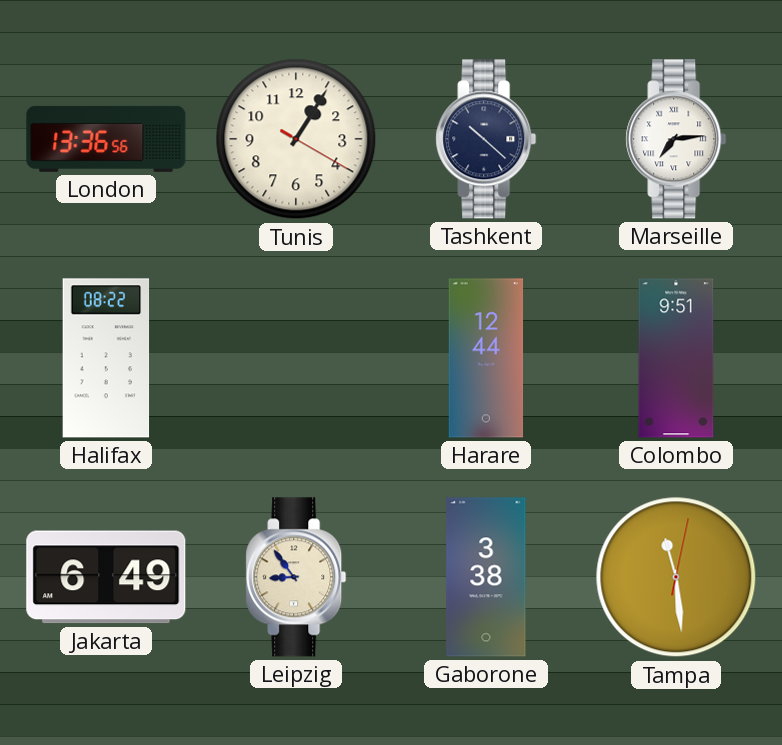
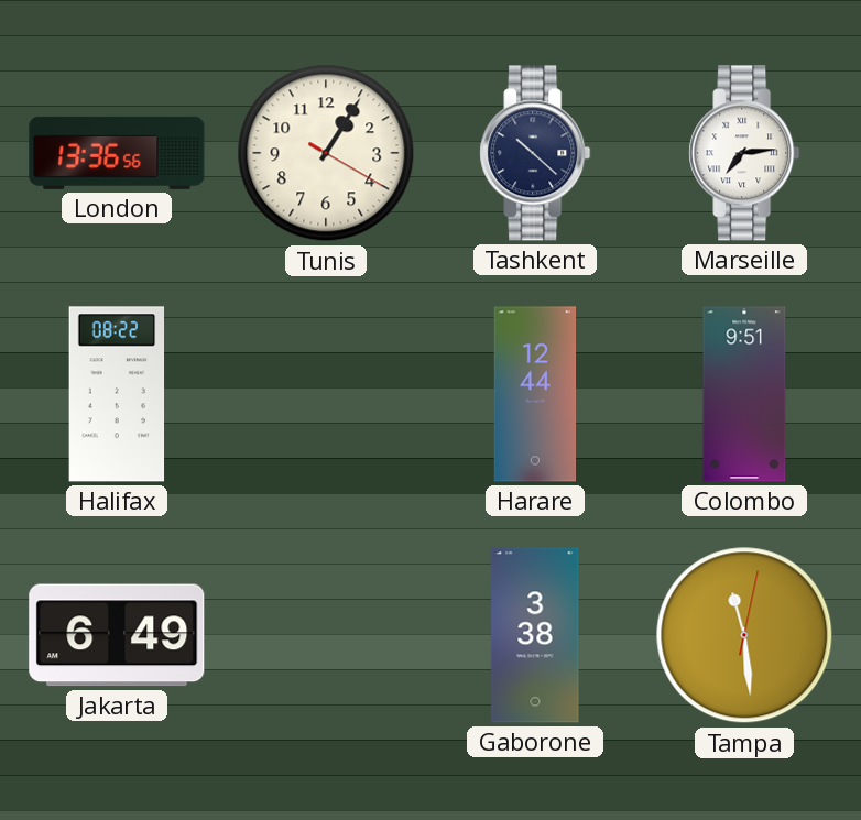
Leipzig: 8:54 -> none (296, 577)
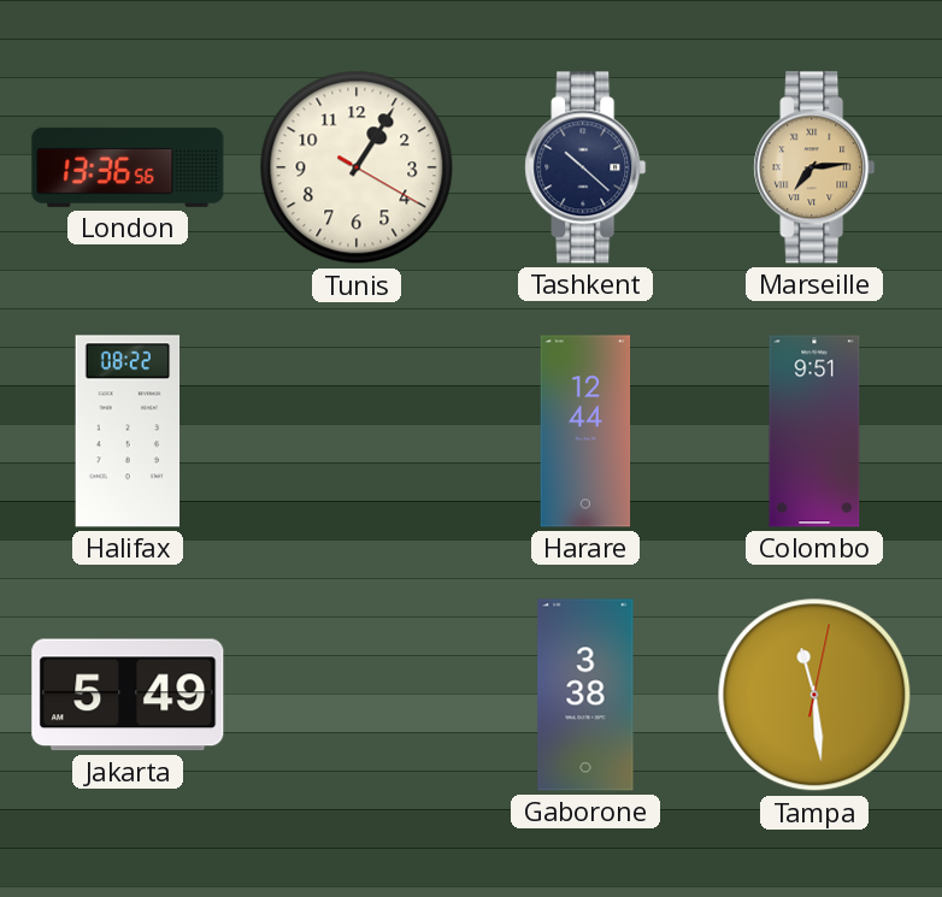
Marseille dial: white -> champagne (814, 167)
Jakarta: 6:49 -> 5:49 (128, 695)
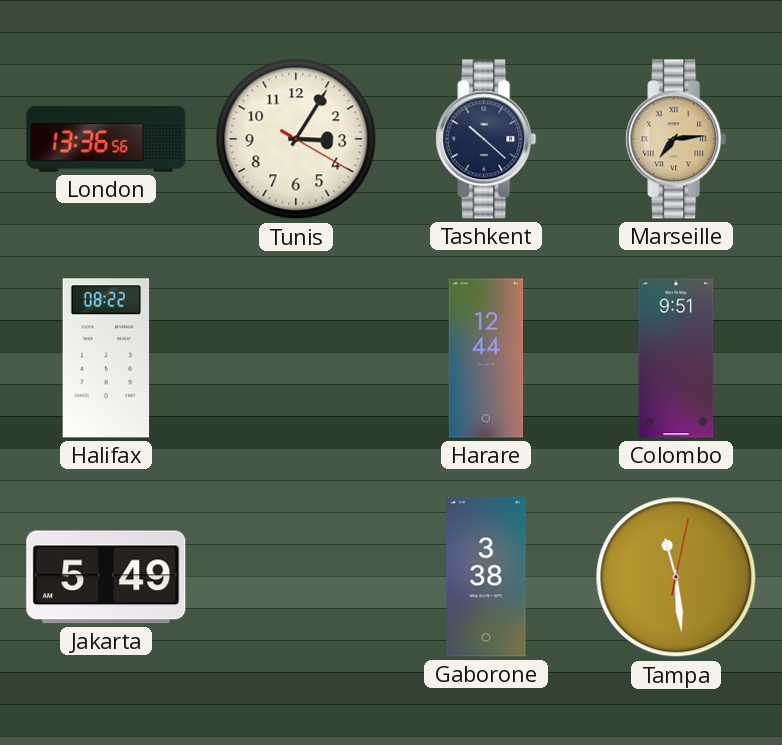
Tunis: 1:05 -> 3:05 (296, 139)
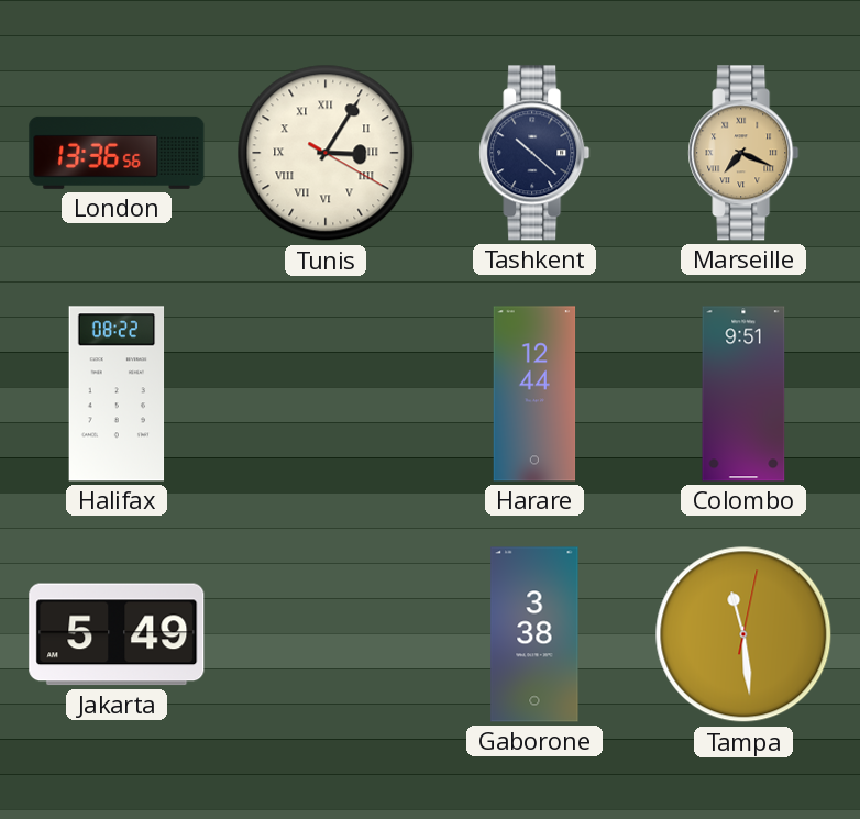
Tunis numerals: Arabic -> Roman (326, 153)
Marseille: 7:14 -> 7:19 (743, 153)
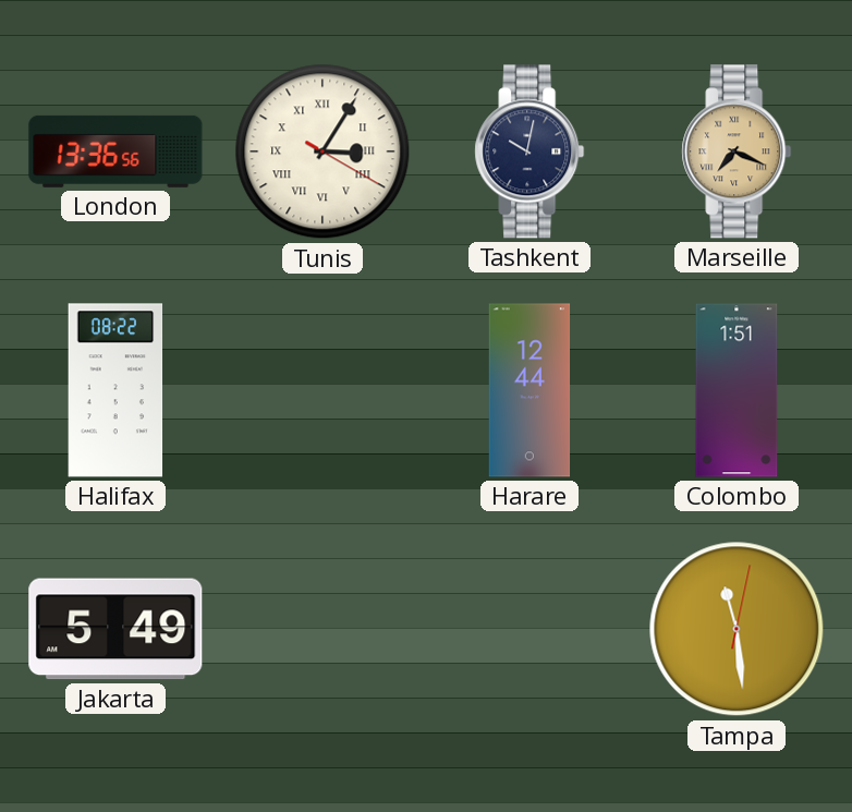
Tashkent: 10:22 -> 10:02 (530, 152)
Colombo: 9:51 -> 1:51 (737, 390)
Gaborone: 3:38 -> none (534, 634)
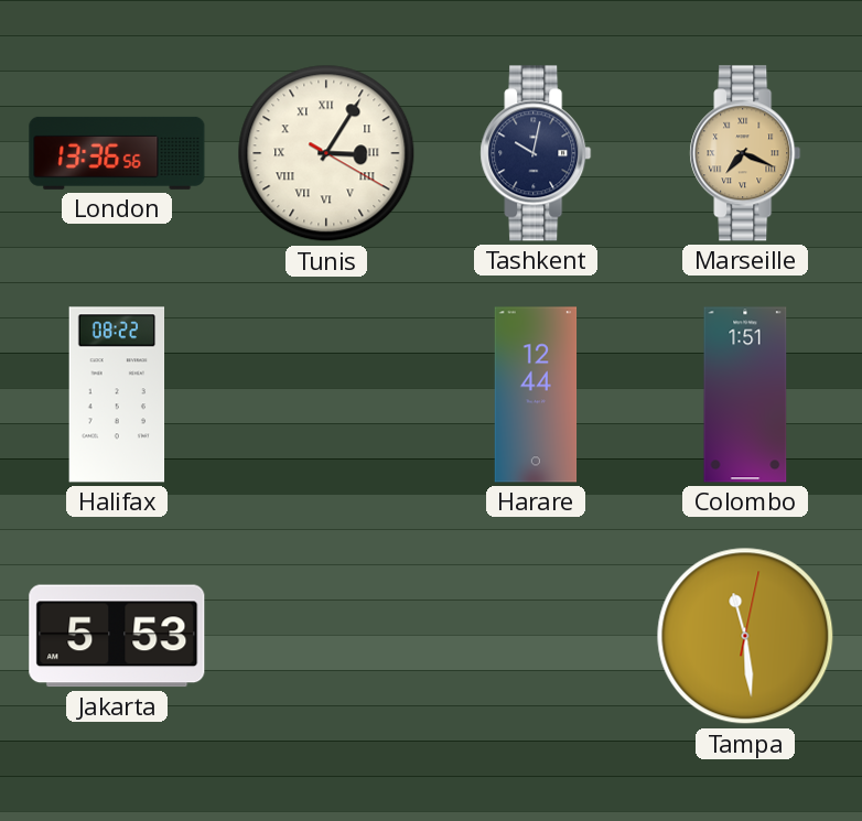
Jakarta: 5:49 -> 5:53 (117, 636)
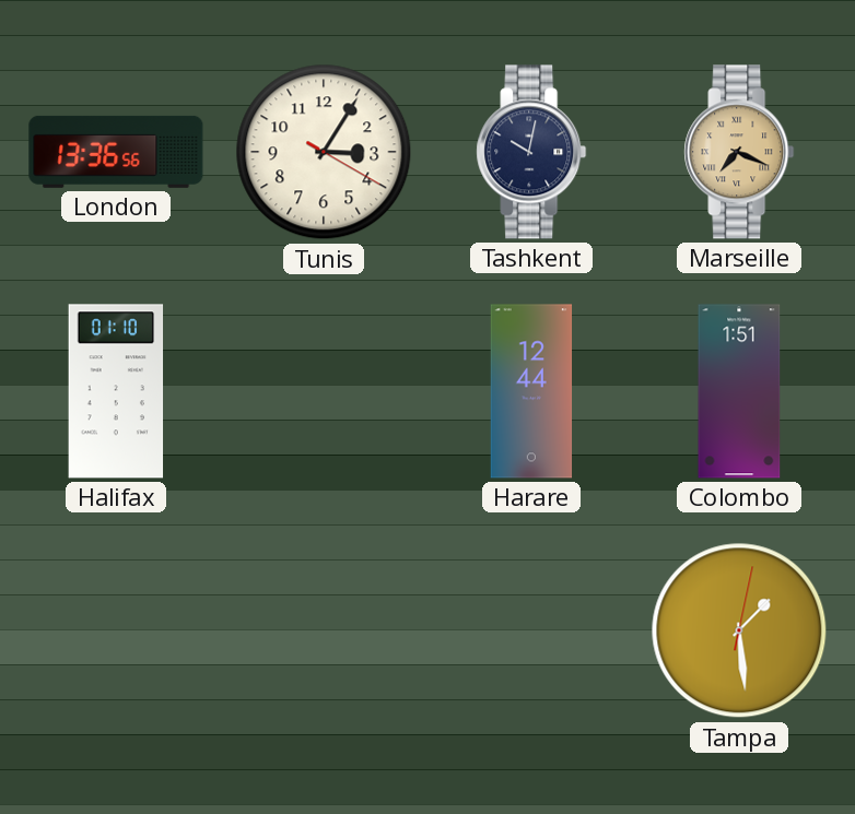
Tunis numerals: Roman -> Arabic (324, 152)
Halifax: 08:22 -> 01:10 (116, 391)
Jakarta: 5:53 -> none (117, 636)
Tampa: 11:29 -> 1:29 (739, 630)
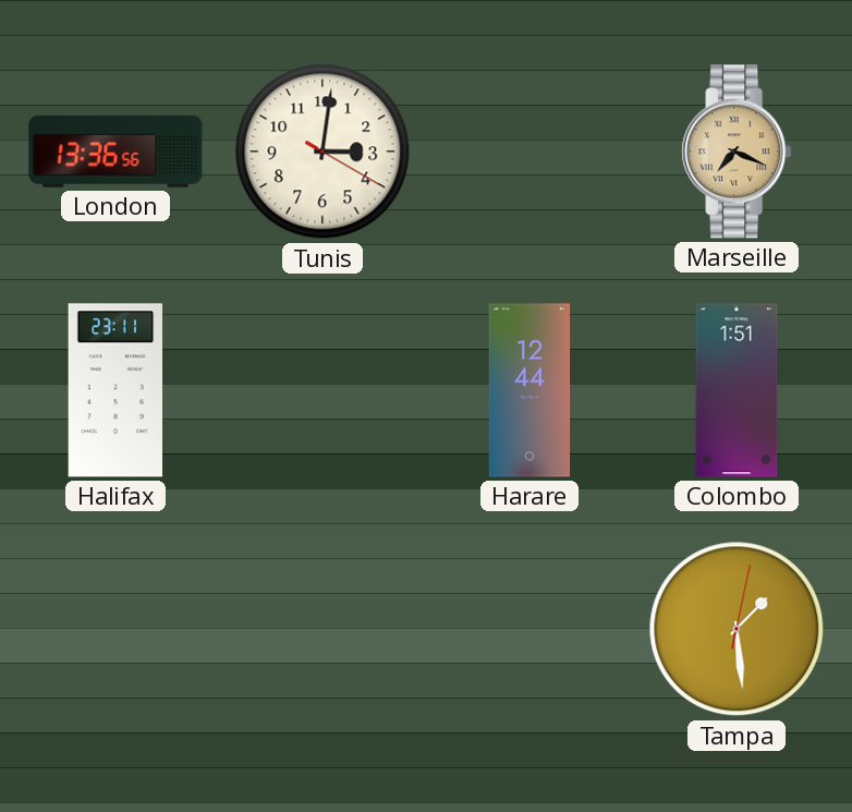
Tunis: 3:05 -> 3:01 (322, 152)
Tashkent: 10:02 -> none (531, 152)
Halifax: 01:10 -> 23:11 (115, 390)
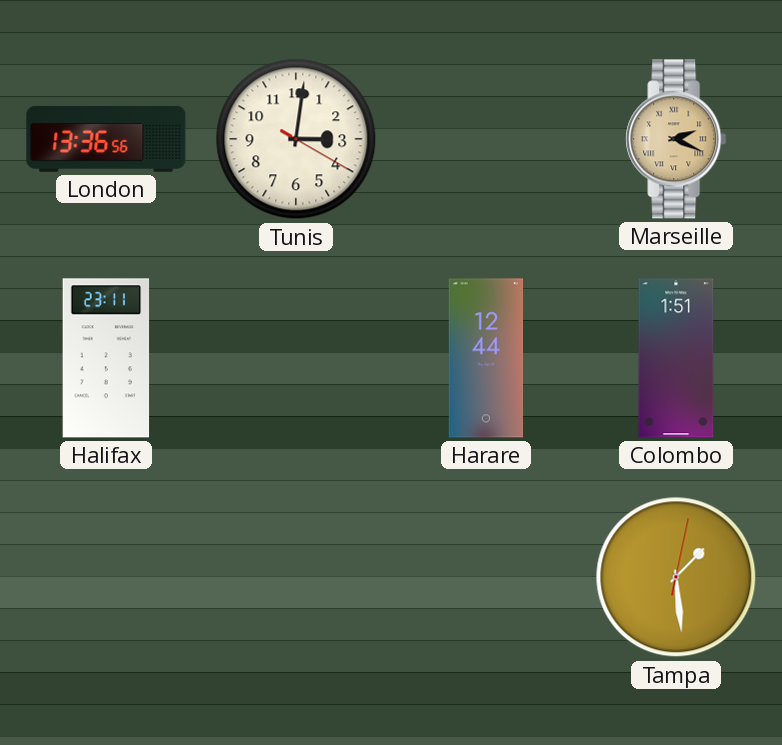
Marseille: 7:19 -> 2:19 (676, 139)
